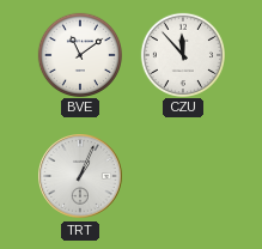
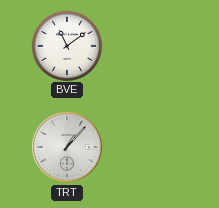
CZU: 11:53 -> none (182, 54)
TRT: 1:04 -> 1:07 (67, 147)
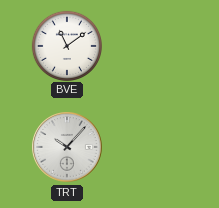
TRT: 1:07 -> 10:07 (67, 147)
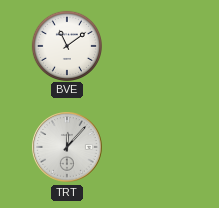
TRT: 10:07 -> 12:07 (67, 147)
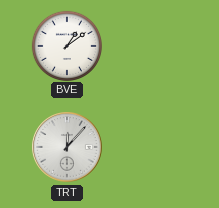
BVE: 11:09 -> 1:09 (66, 45)
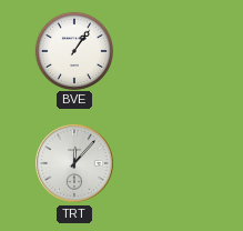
BVE: 1:09 -> 1:06 (73, 50)
